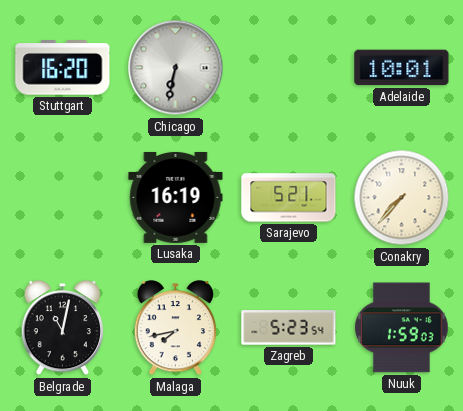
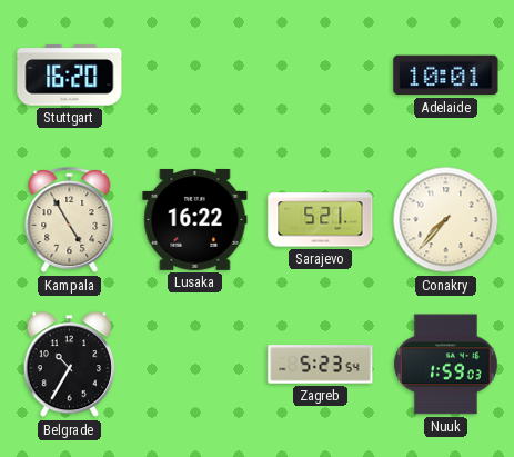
Chicago: 6:32 -> none (176, 68)
Kampala: none -> 4:55 (70, 220)
Lusaka: 16:19 -> 16:22 (195, 219)
Belgrade: 11:02 -> 10:35 (69, 366)
Malaga: 7:43 -> none (175, 329)
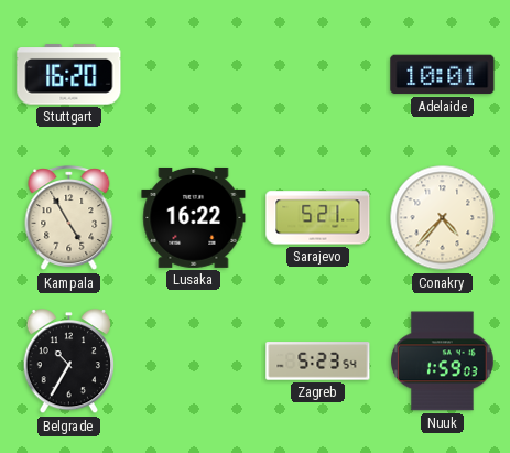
Conakry: 7:37 -> 4:37 (443, 218)
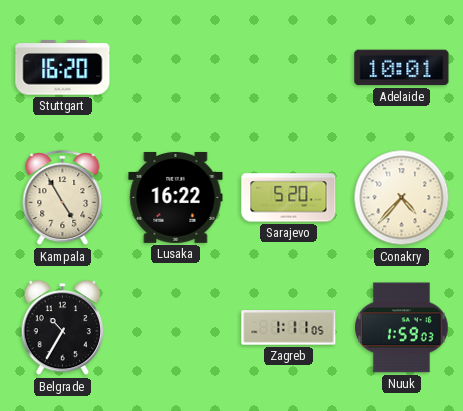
Sarajevo: 5:21 -> 5:20 (289, 198)
Zagreb: 5:23 -> 1:11 (289, 328)
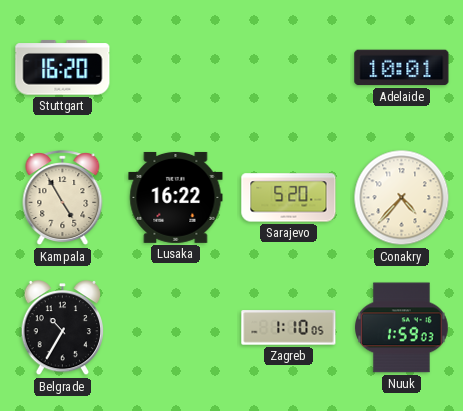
Zagreb: 1:11 -> 1:10 (289, 328)
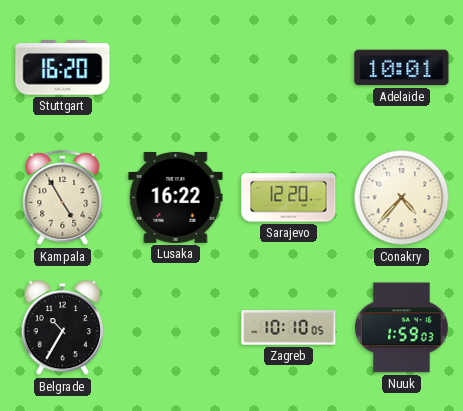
Sarajevo: 5:20 -> 12:20 (289, 198)
Zagreb: 1:10 -> 10:10 (289, 328)
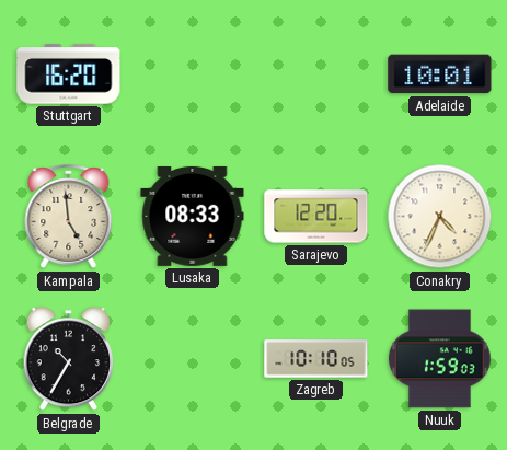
Kampala: 4:55 -> 4:59 (69, 217)
Lusaka: 16:22 -> 08:33 (193, 216)
Conakry: 4:37 -> 4:34 (440, 217)
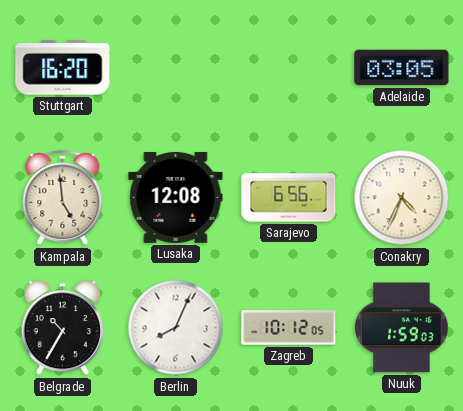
Adelaide: 10:01 -> 03:05 (402, 68)
Lusaka: 08:33 -> 12:08 (176, 197)
Sarajevo: 12:20 -> 6:56 (289, 198)
Berlin: none -> 8:04 (176, 328)
Zagreb: 10:10 -> 10:12 (289, 328)
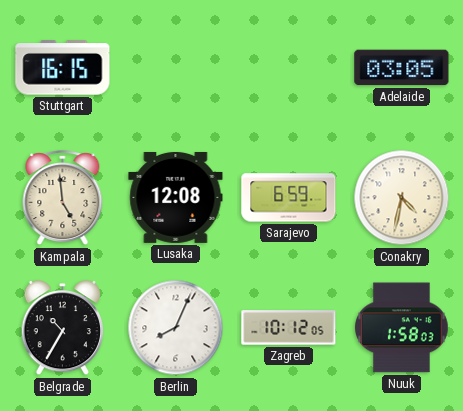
Stuttgart: 16:20 -> 16:15 (63, 68)
Sarajevo: 6:56 -> 6:59 (289, 198)
Conakry: 4:34 -> 4:32 (402, 198)
Nuuk: 1:59 -> 1:58 (402, 328)
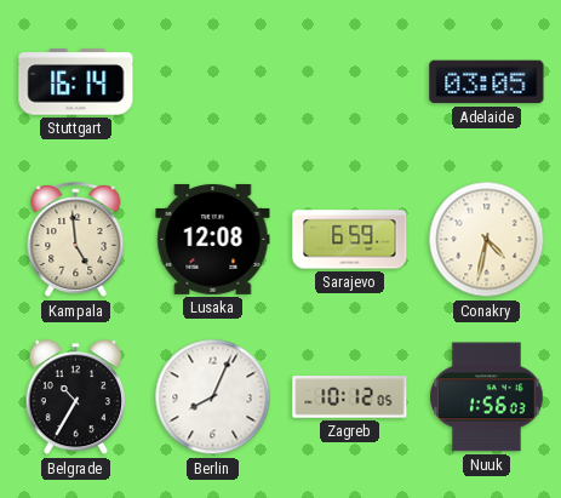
Stuttgart: 16:15 -> 16:14 (76, 82)
Nuuk: 1:58 -> 1:56 (487, 397)
